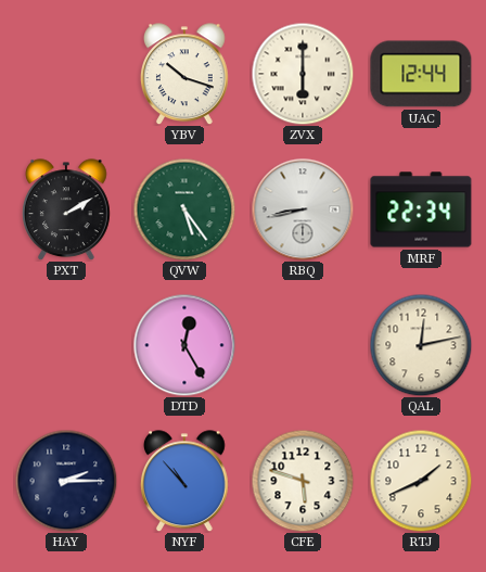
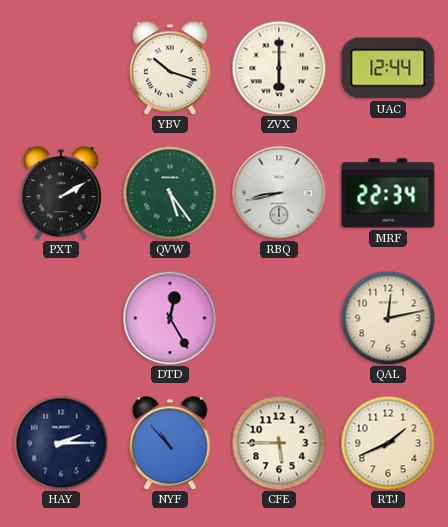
CFE: 5:48 -> 5:45 (279, 443)
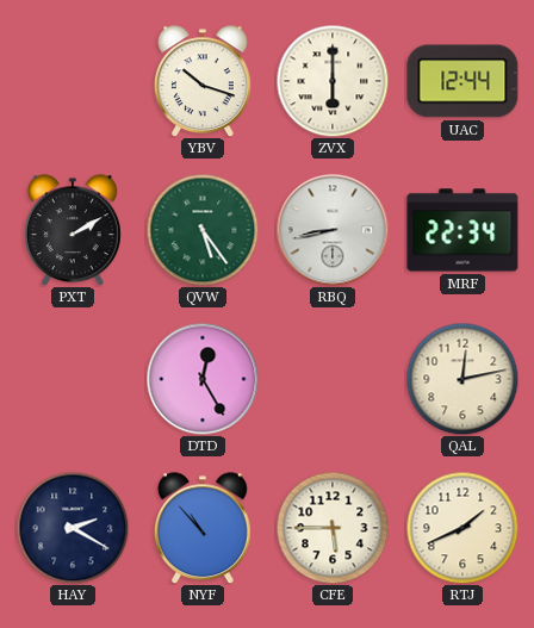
HAY: 2:15 -> 2:20 (73, 528)
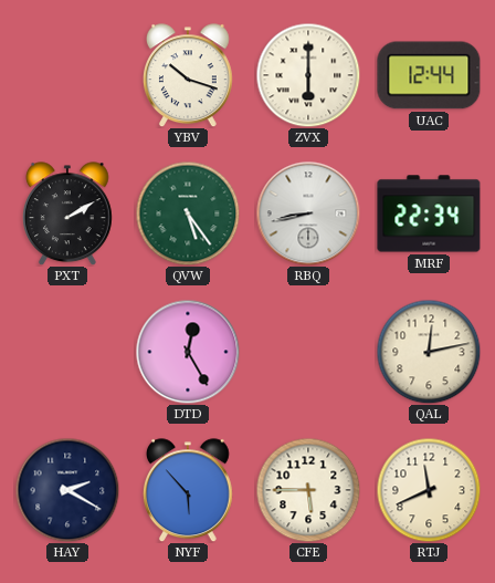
NYF: 10:53 -> 5:53 (188, 490)
RTJ: 1:41 -> 11:41 (429, 490)
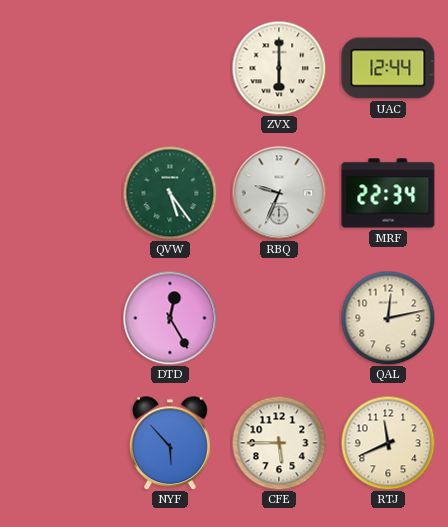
YBV: 10:18 -> none (188, 75)
PXT: 2:10 -> none (67, 214)
RBQ: 8:43 -> 9:34 (279, 193)
HAY: 2:20 -> none (67, 490)
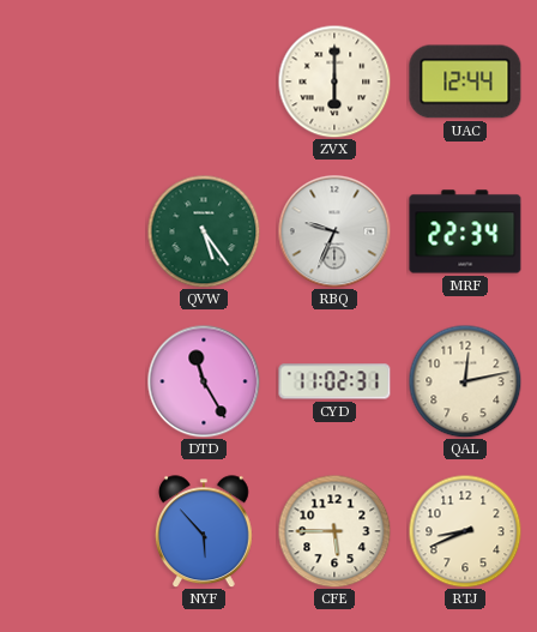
DTD: 12:25 -> 11:25 (204, 381)
CYD: none -> 11:02 (334, 381)
RTJ: 11:41 -> 8:41 (465, 531)
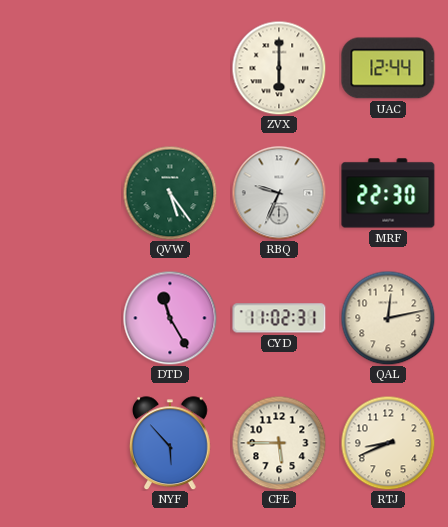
MRF: 22:34 -> 22:30 (388, 193)
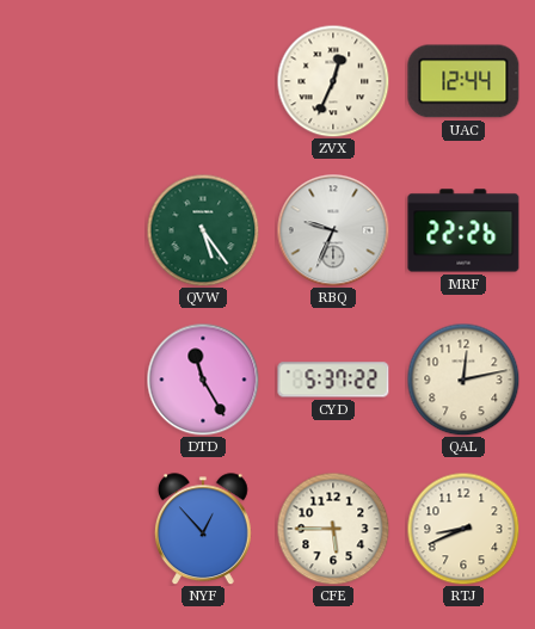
ZVX: 6:00 -> 12:34 (333, 81)
MRF: 22:30 -> 22:26 (463, 230)
CYD: 11:02 -> 5:37 (333, 380)
NYF: 5:53 -> 12:53 (203, 529)
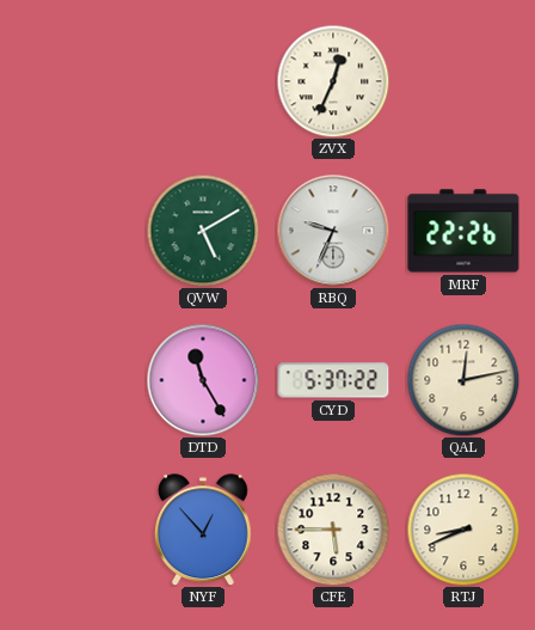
UAC: 12:44 -> none (463, 81)
QVW: 5:24 -> 5:10 (203, 231)
